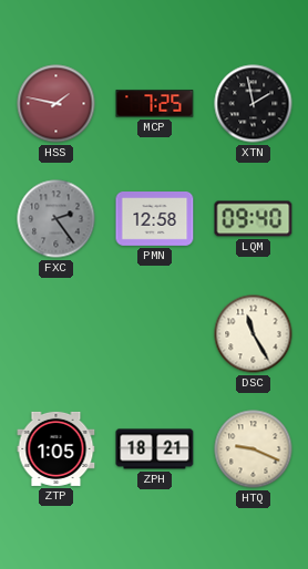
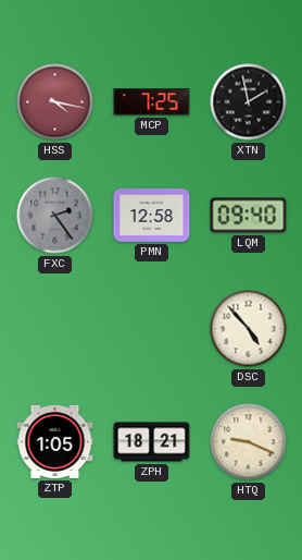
HSS: 1:47 -> 4:17 (55, 102)
DSC: 11:25 -> 4:53 (249, 329)
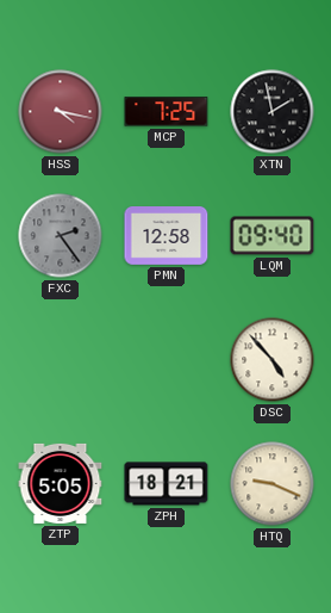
ZTP: 1:05 -> 5:05 (61, 483)
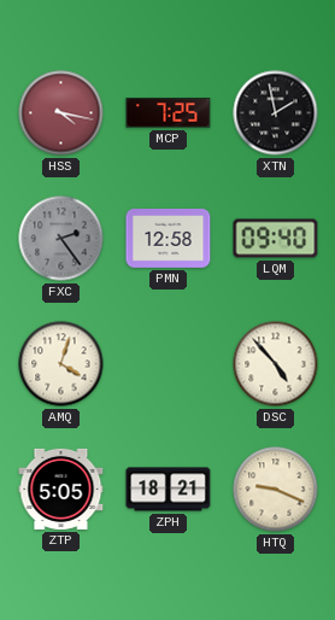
AMQ: none -> 4:03 (61, 364)
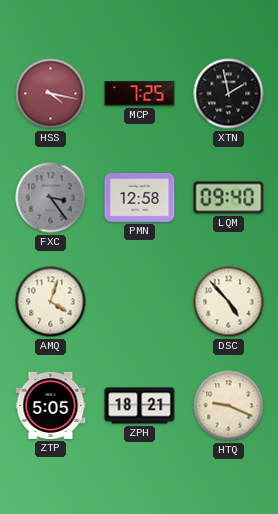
FXC: 2:24 -> 3:24 (51, 198)
